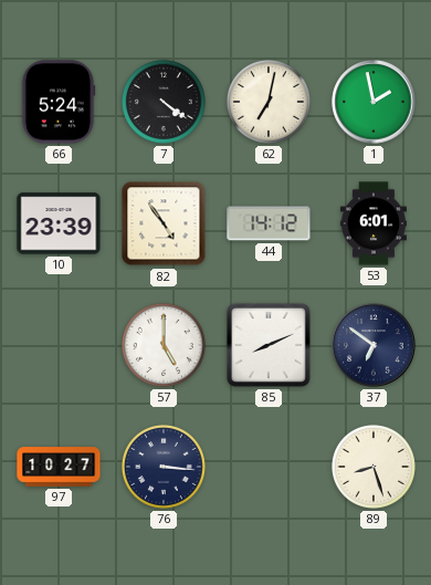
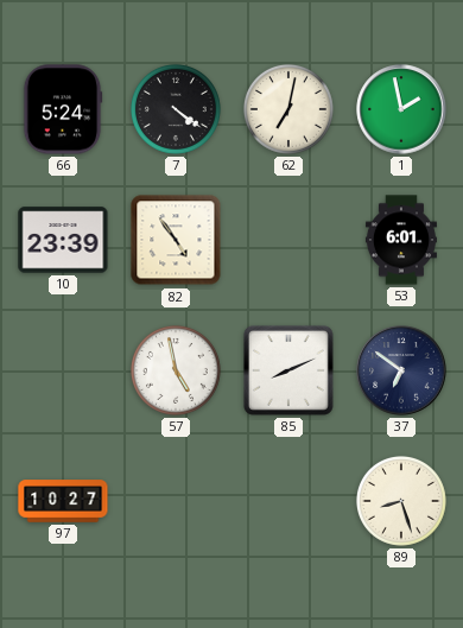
44: 14:12 -> none (269, 223)
57: 5:00 -> 4:58 (176, 370)
76: 3:16 -> none (164, 467)
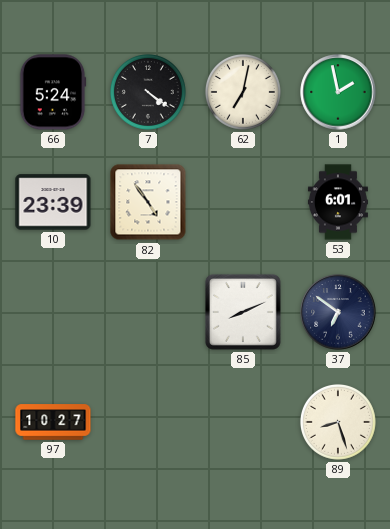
57: 4:58 -> none (176, 370)
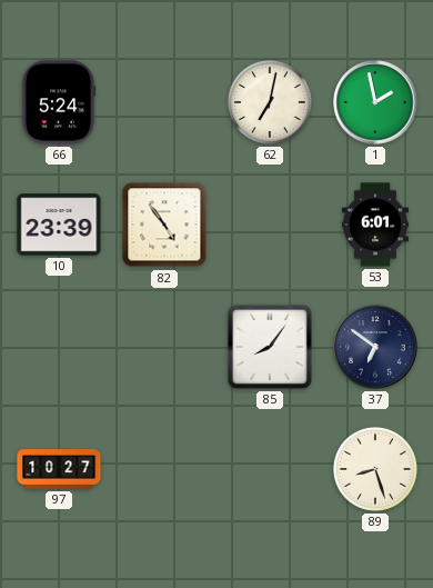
7: 4:21 -> none (148, 92)
85: 8:11 -> 8:06 (270, 347)
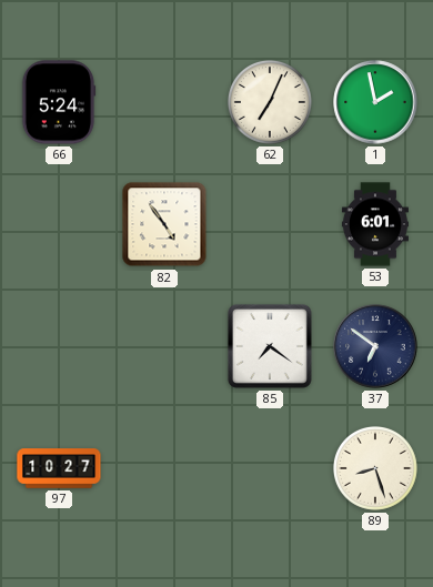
62: 7:02 -> 7:04 (270, 102)
10: 23:39 -> none (59, 225)
85: 8:06 -> 7:21 (270, 346)
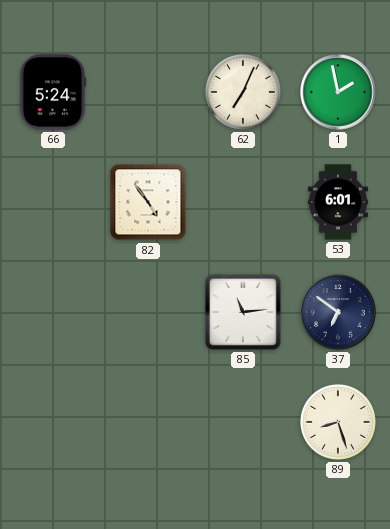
85: 7:21 -> 11:14 (243, 312)
97: 10:27 -> none (59, 468)
